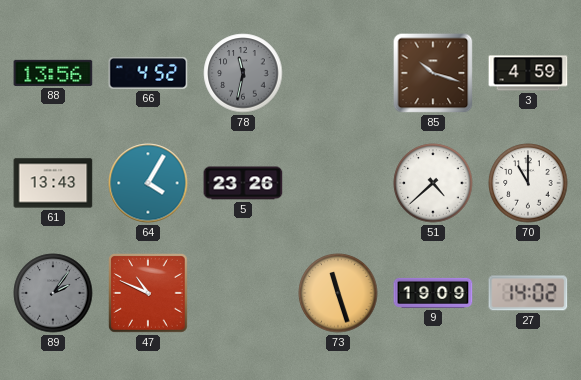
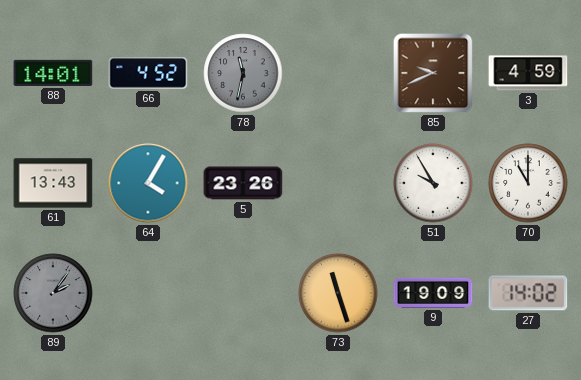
88: 13:56 -> 14:01 (53, 73)
85: 10:18 -> 9:41 (433, 73)
51: 4:38 -> 9:55 (433, 183)
47: 10:49 -> none (148, 293)
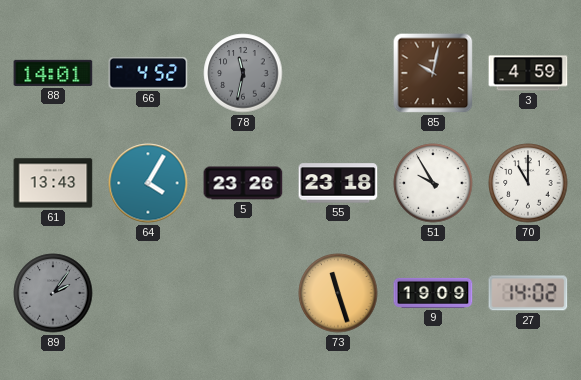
85: 9:41 -> 10:02 (433, 73)
55: none -> 23:18 (338, 183)
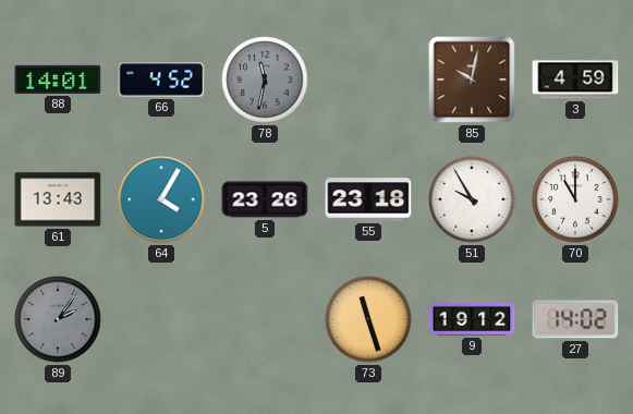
9: 19:09 -> 19:12 (472, 319)
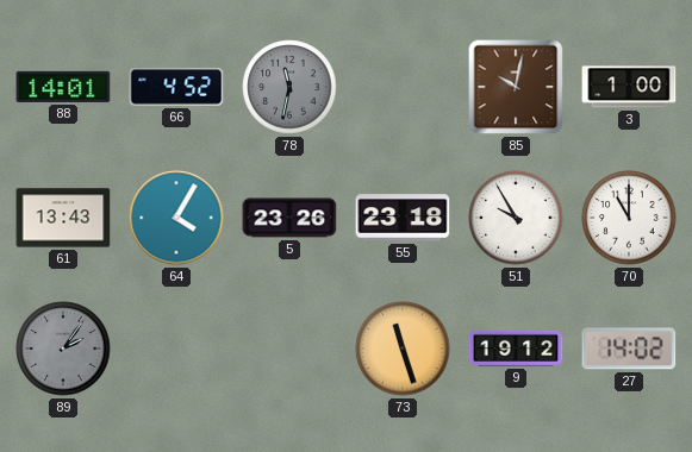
3: 4:59 -> 1:00 (629, 87)
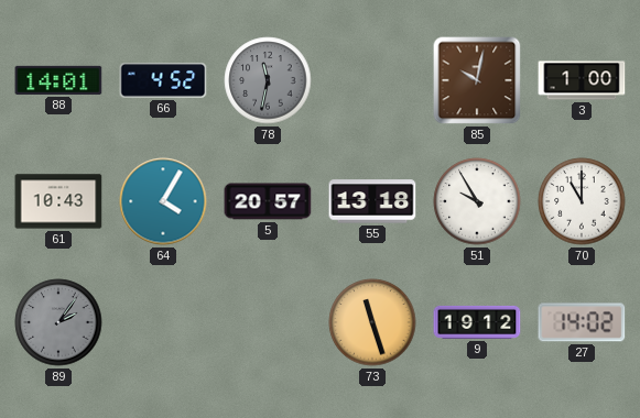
61: 13:43 -> 10:43 (58, 201)
5: 23:26 -> 20:57 (268, 201)
55: 23:18 -> 13:18 (372, 201)
